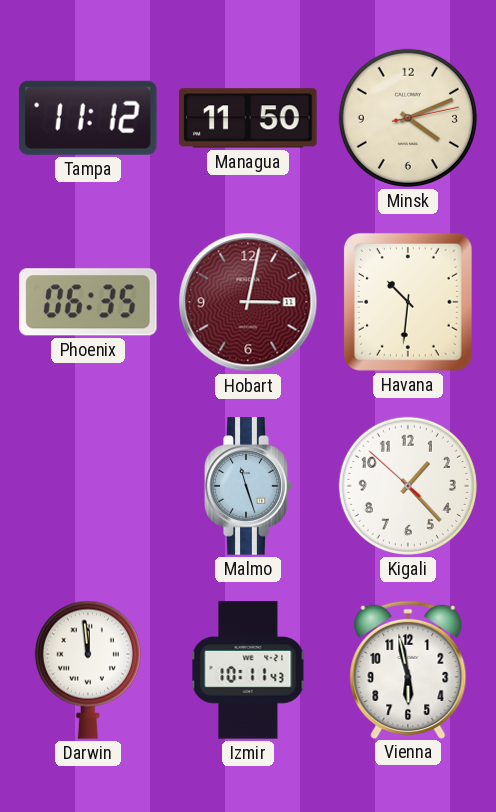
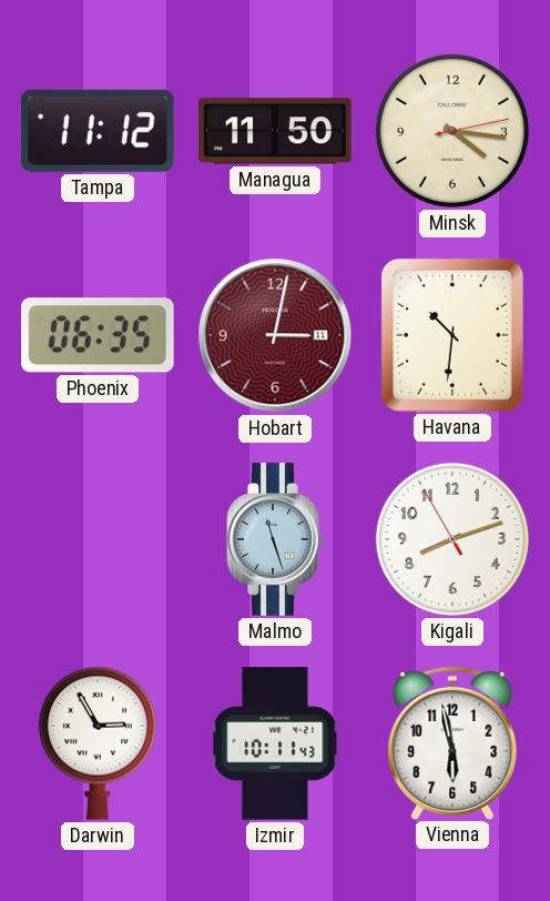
Minsk: 4:11 -> 4:16 (452, 131)
Kigali: 1:22 -> 8:11 (452, 539)
Darwin: 11:59 -> 2:55 (98, 743)
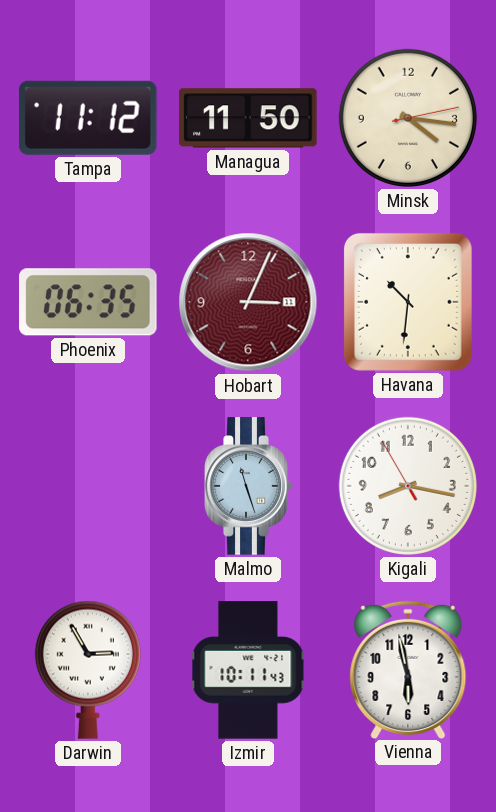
Hobart: 3:02 -> 3:04 (248, 302)
Kigali: 8:11 -> 8:16 (408, 486)
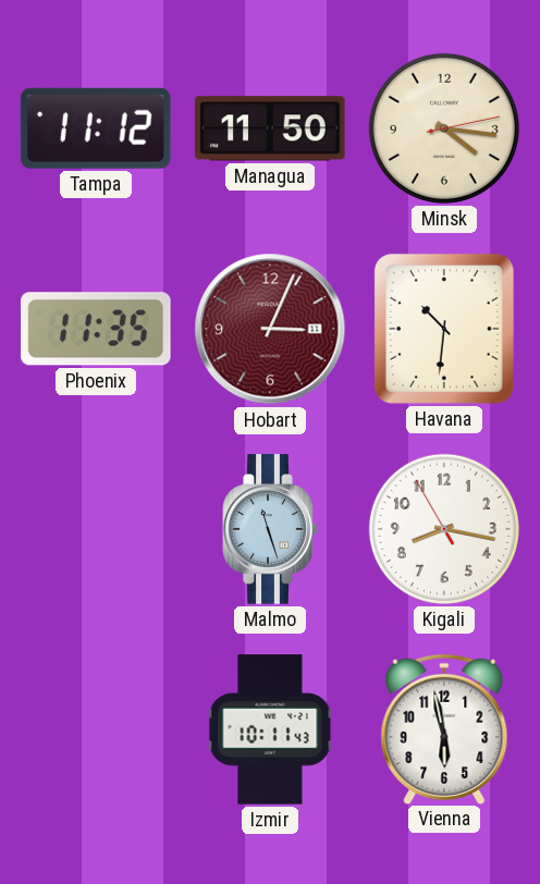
Phoenix: 06:35 -> 11:35 (97, 329)
Darwin: 2:55 -> none (88, 670)
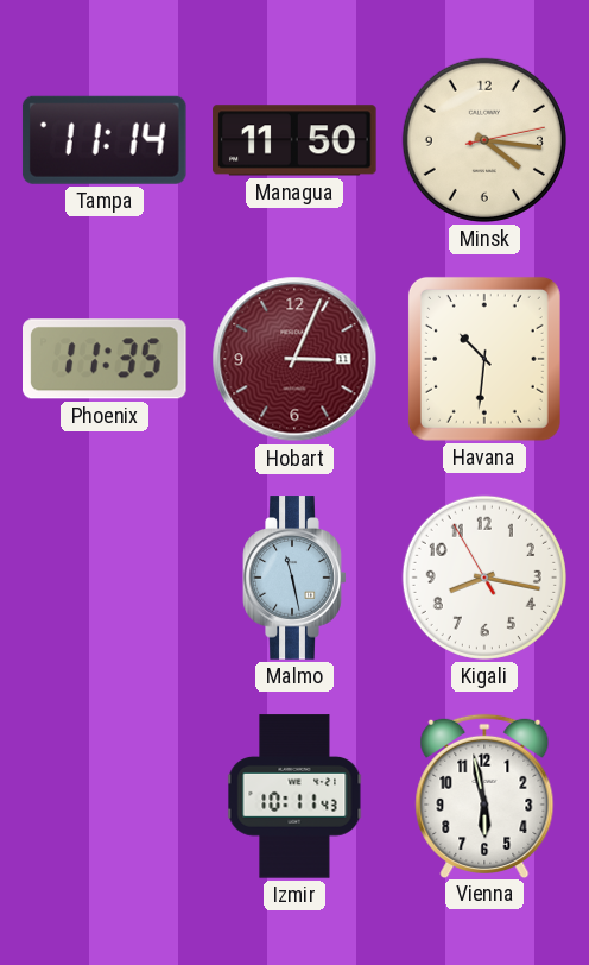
Tampa: 11:12 -> 11:14 (104, 140)
Malmo: 11:27 -> 11:28 (294, 578)
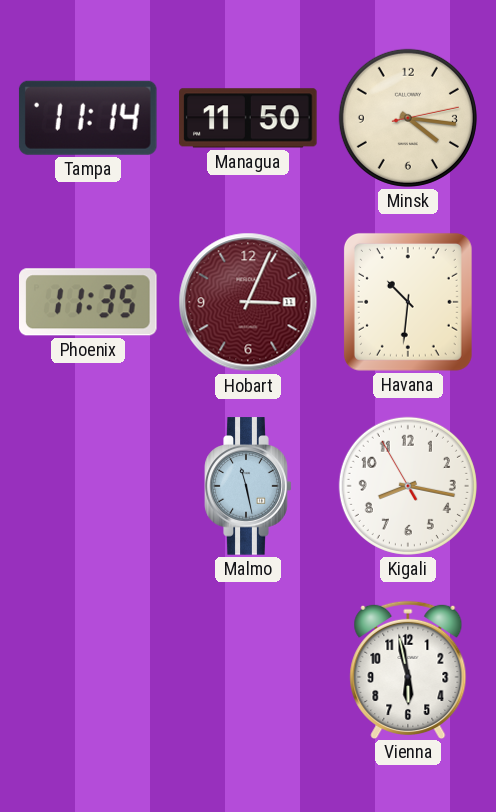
Izmir: 10:11 -> none (294, 796)
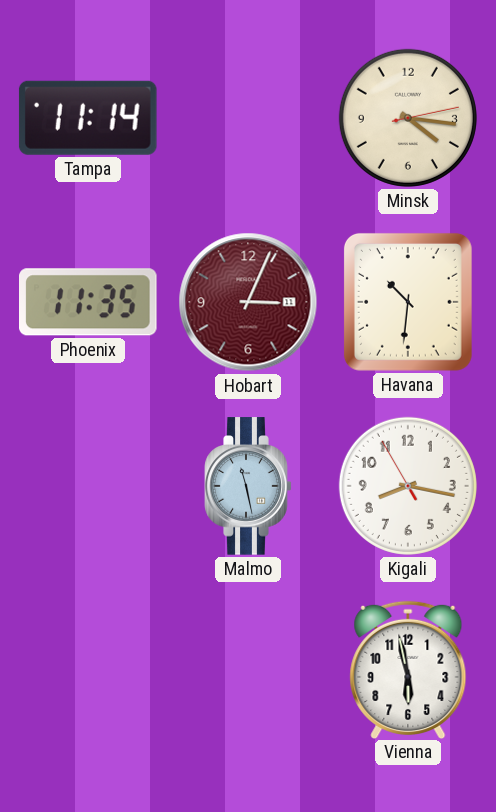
Managua: 11:50 -> none (248, 118)
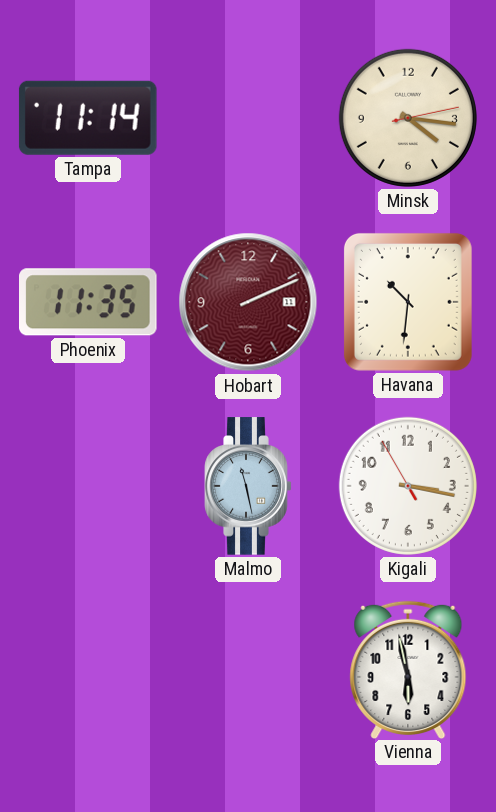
Hobart: 3:04 -> 2:11 (248, 302)
Kigali: 8:16 -> 3:16 (408, 486)
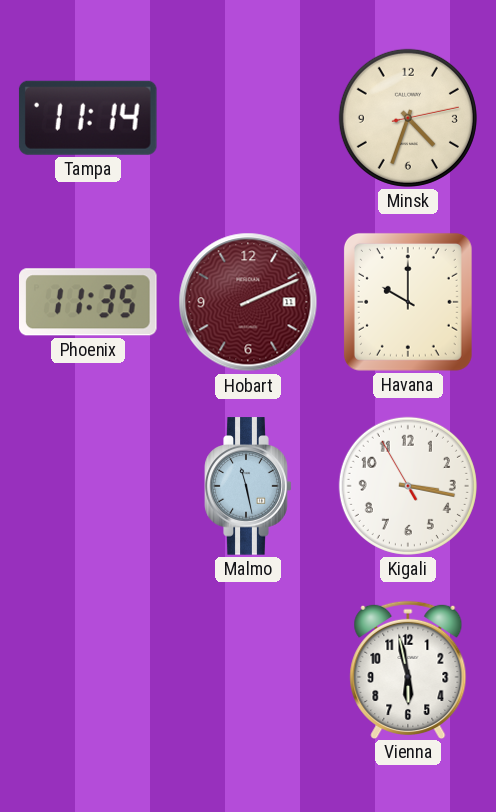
Minsk: 4:16 -> 4:33 (408, 118)
Havana: 10:31 -> 10:00 (408, 302)
